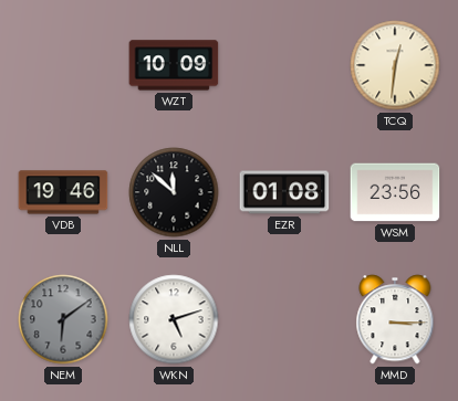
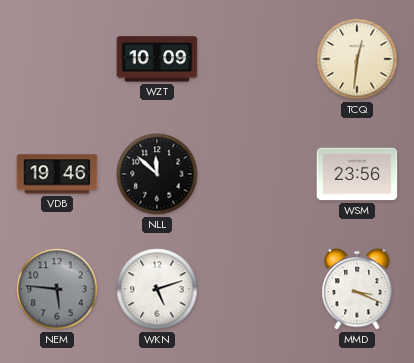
EZR: 01:08 -> none (284, 192)
NEM: 6:09 -> 5:46 (57, 289)
MMD: 3:15 -> 3:19 (357, 289)
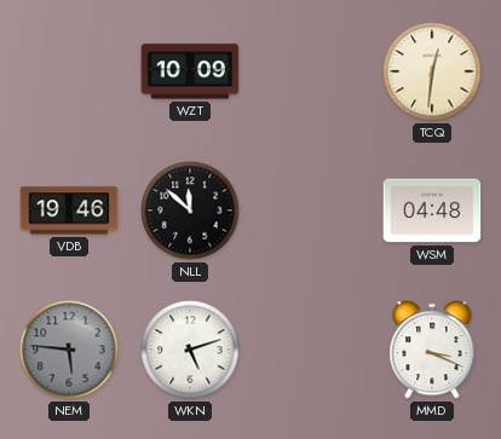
WSM: 23:56 -> 04:48 (432, 210)
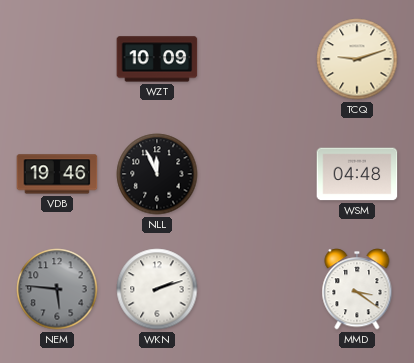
TCQ: 12:31 -> 9:12 (357, 59)
NLL: 11:52 -> 11:56 (157, 174)
WKN: 5:12 -> 2:12 (157, 289)
MMD: 3:19 -> 3:21 (357, 289)
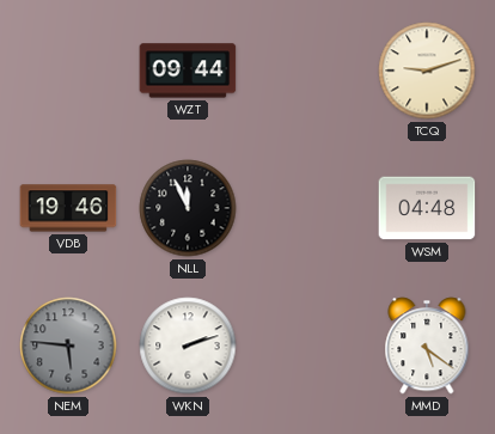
WZT: 10:09 -> 09:44 (188, 71)
MMD: 3:21 -> 5:21 (427, 346)
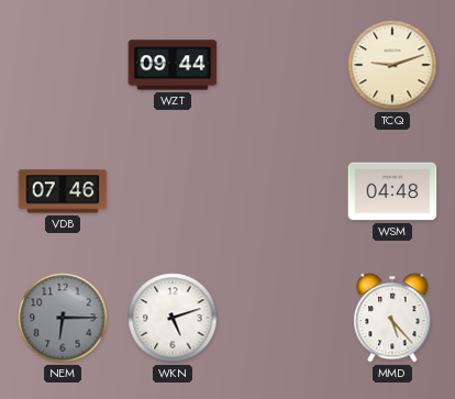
VDB: 19:46 -> 07:46 (63, 191)
NLL: 11:56 -> none (188, 208)
NEM: 5:46 -> 6:15 (63, 318)
WKN: 2:12 -> 5:12 (173, 318)
MMD: 5:21 -> 5:23 (392, 318)
